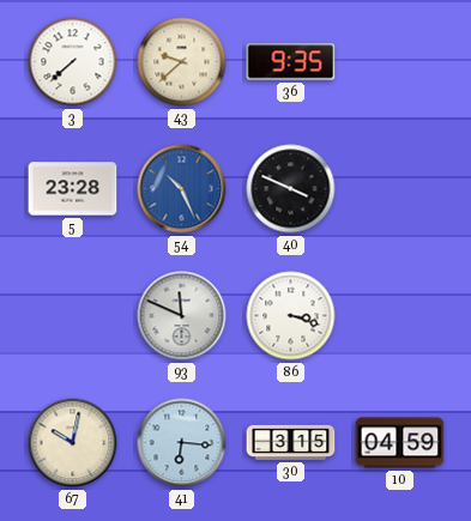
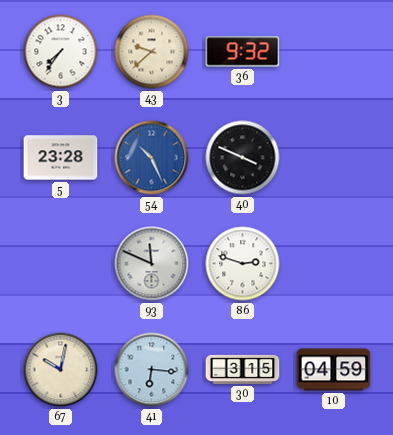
3: 7:38 -> 7:36 (61, 52)
36: 9:35 -> 9:32 (243, 52)
86: 3:18 -> 2:48 (243, 264)
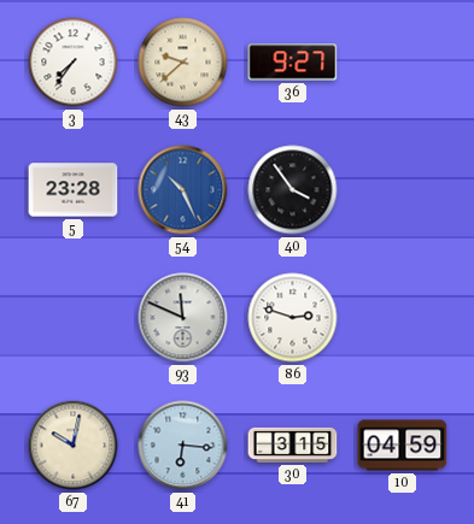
36: 9:32 -> 9:27 (293, 63)
40: 3:49 -> 3:54 (293, 190)
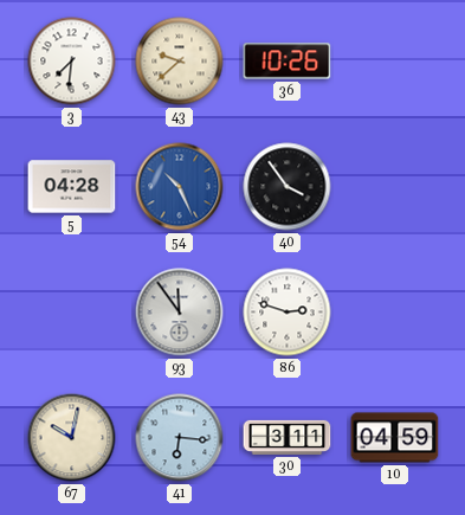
3: 7:36 -> 7:31 (72, 62)
36: 9:27 -> 10:26 (288, 62)
5: 23:28 -> 04:28 (72, 187)
93: 11:49 -> 11:54 (180, 313)
30: 3:15 -> 3:11 (288, 437)
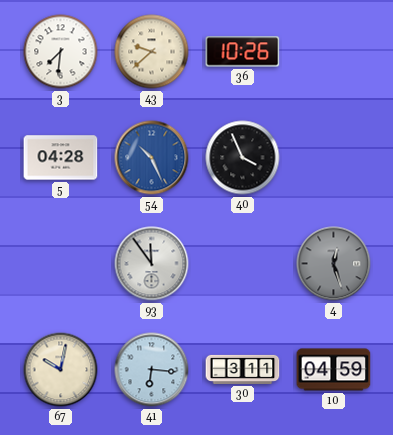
40: 3:54 -> 3:56 (243, 158)
86: 2:48 -> none (288, 313)
4: none -> 12:27 (334, 264)
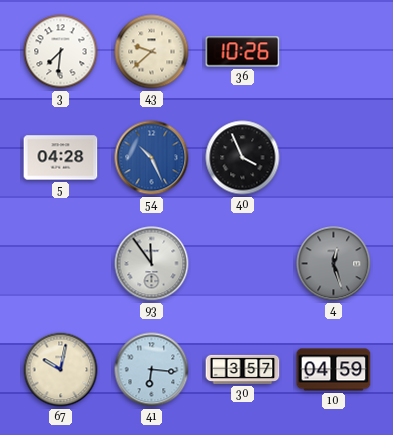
30: 3:11 -> 3:57 (243, 369)
